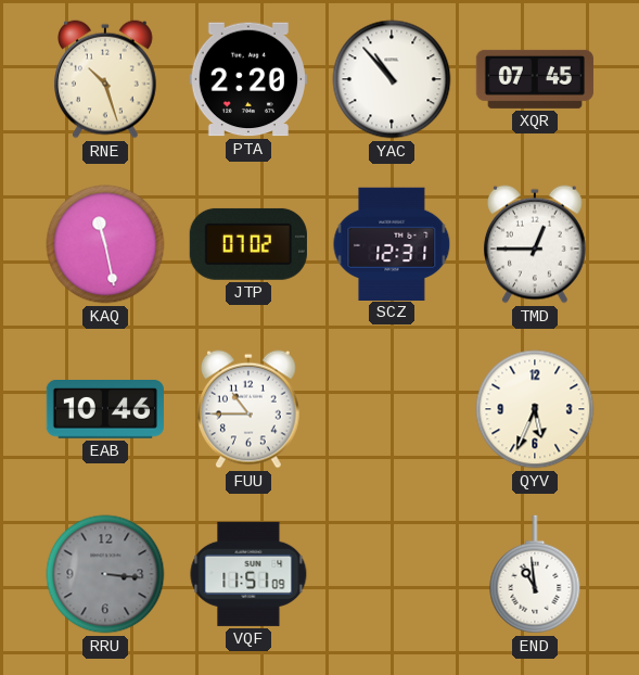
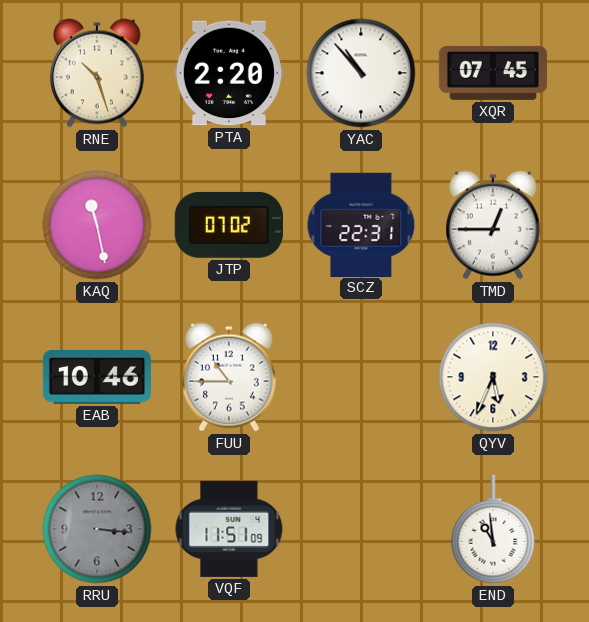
SCZ: 12:31 -> 22:31 (361, 224)
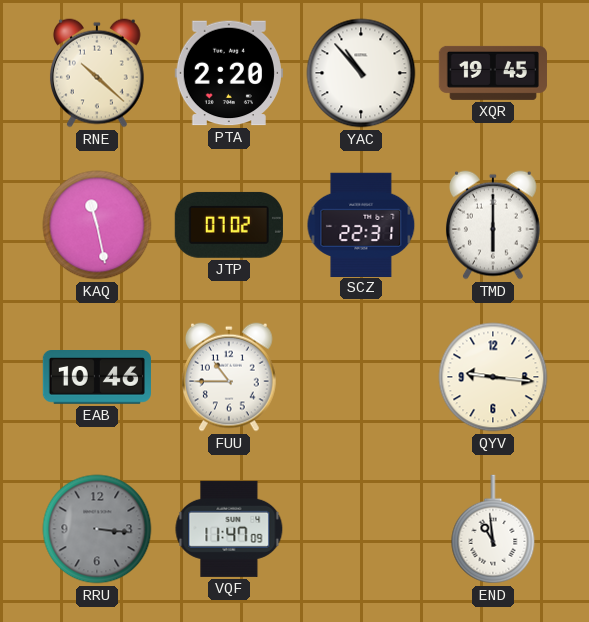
RNE: 10:27 -> 10:22 (97, 73)
XQR: 07:45 -> 19:45 (493, 73)
TMD: 12:45 -> 6:00 (493, 225)
QYV: 5:34 -> 9:16 (493, 377)
VQF: 11:51 -> 11:47 (229, 529)
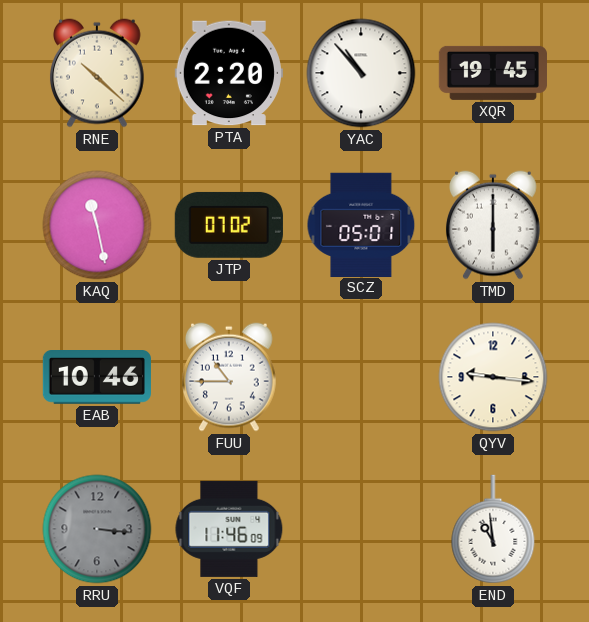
SCZ: 22:31 -> 05:01 (361, 224)
VQF: 11:47 -> 11:46 (229, 529)
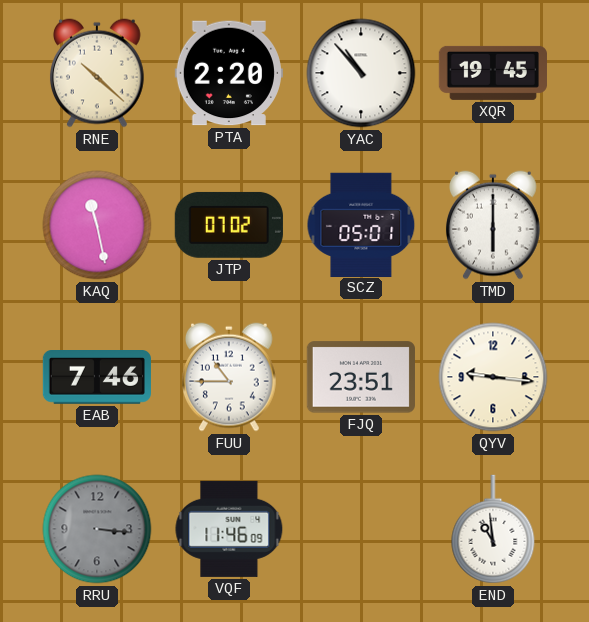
EAB: 10:46 -> 7:46 (97, 378)
FJQ: none -> 23:51 (361, 377)
